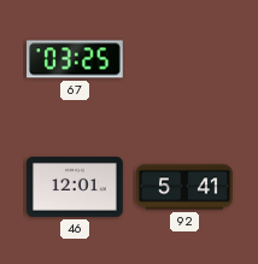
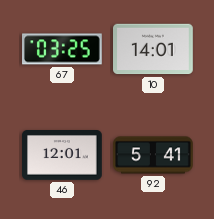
10: none -> 14:01 (154, 49)
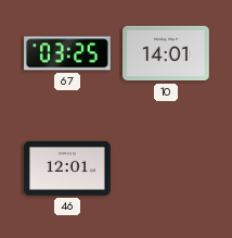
92: 5:41 -> none (153, 155)
